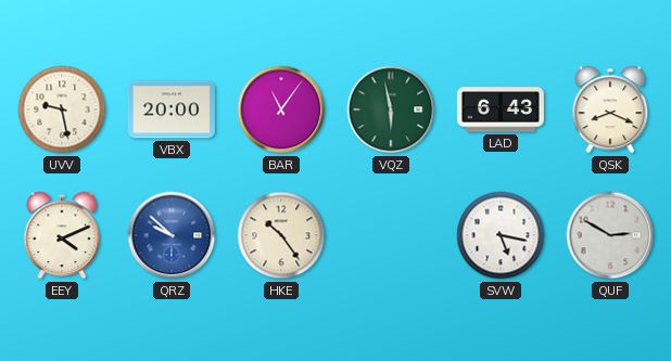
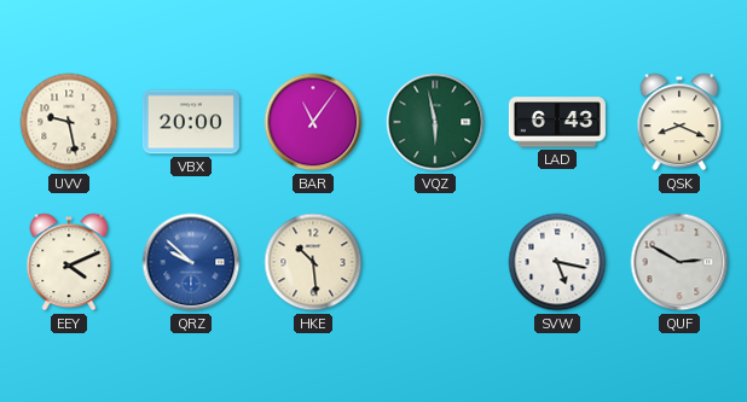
HKE: 10:24 -> 10:29 (313, 262)
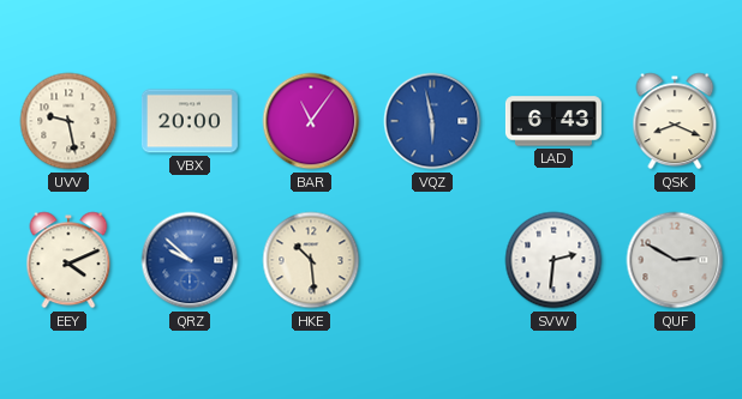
VQZ dial: green -> blue (432, 121)
SVW: 5:17 -> 2:31 (553, 260)
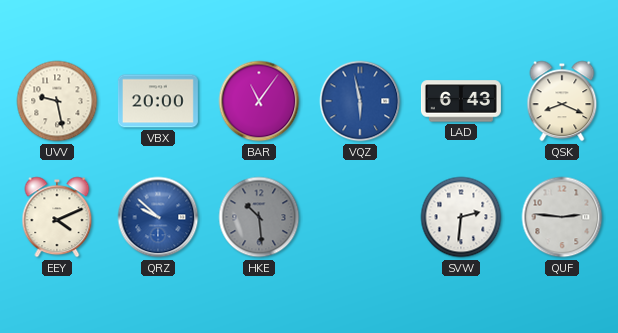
HKE dial: cream -> grey (259, 217)
QUF: 2:50 -> 2:46 (562, 217)
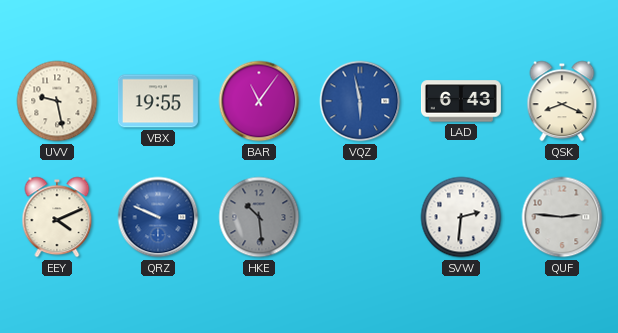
VBX: 20:00 -> 19:55 (158, 101)
QRZ: 9:52 -> 9:49 (158, 217)
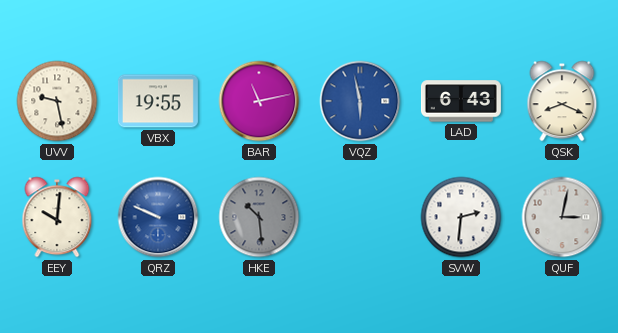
BAR: 11:06 -> 11:13 (259, 101)
EEY: 4:11 -> 10:01 (57, 217)
QUF: 2:46 -> 3:02 (562, 217)
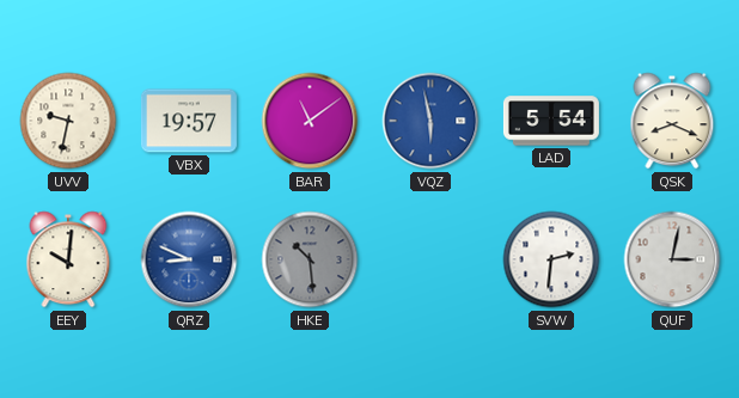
UVV: 9:28 -> 9:32 (68, 121)
VBX: 19:55 -> 19:57 (189, 121)
BAR: 11:13 -> 11:09 (310, 121)
LAD: 6:43 -> 5:54 (551, 121)
QRZ: 9:49 -> 8:49 (189, 259)
